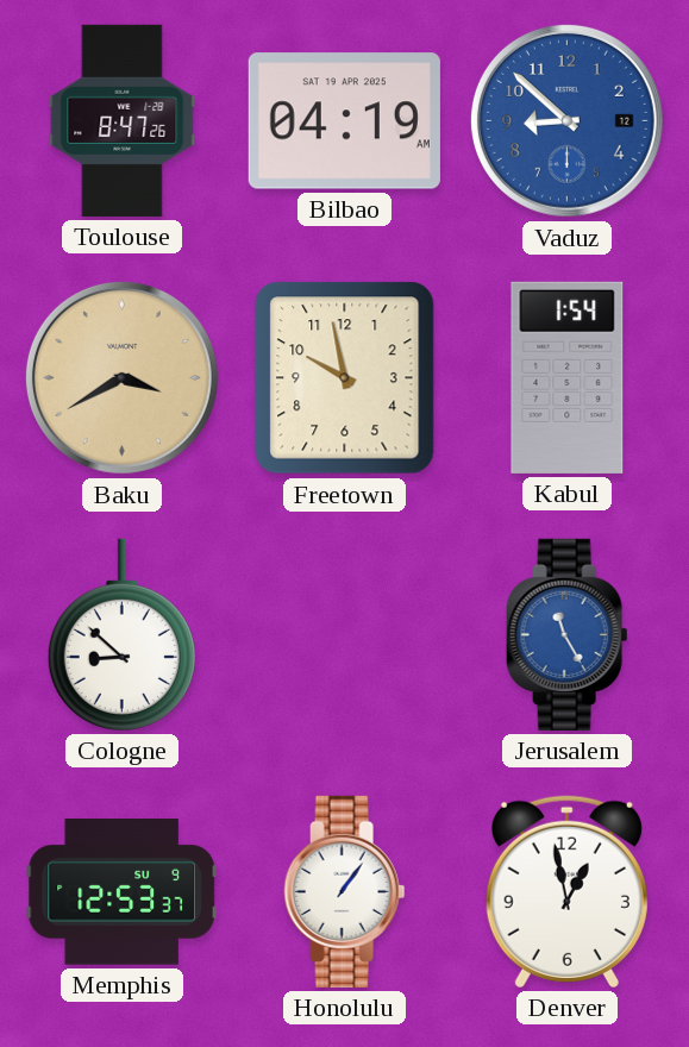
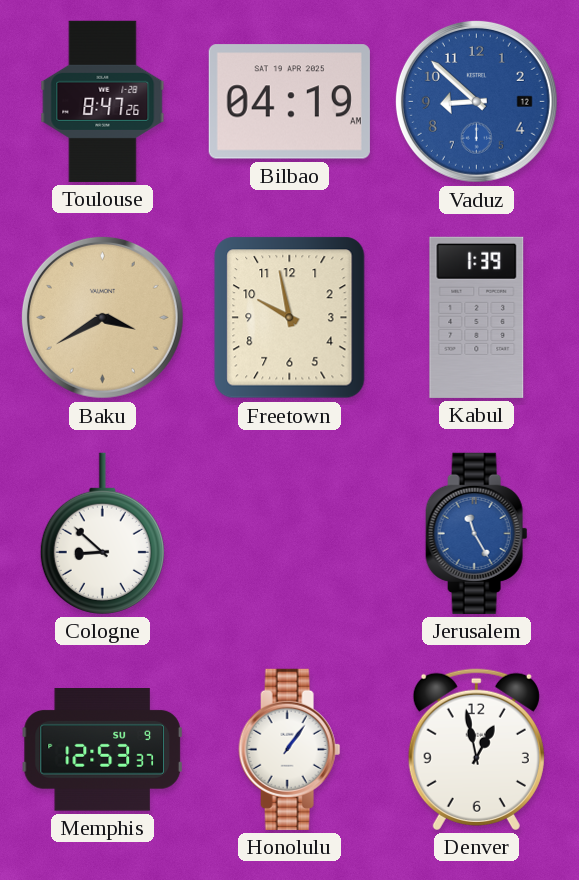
Kabul: 1:54 -> 1:39 (477, 317)
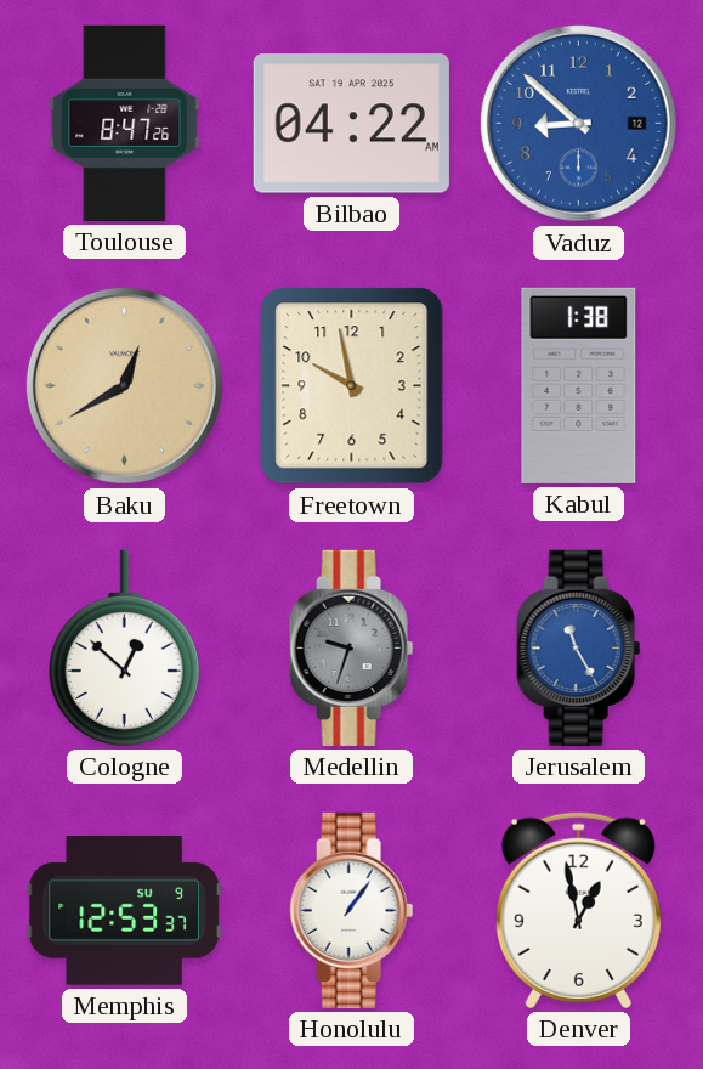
Bilbao: 04:19 -> 04:22 (351, 124)
Baku: 3:40 -> 12:40 (124, 385)
Kabul: 1:39 -> 1:38 (579, 385)
Cologne: 8:52 -> 12:52 (124, 647)
Medellin: none -> 9:33 (352, 647)
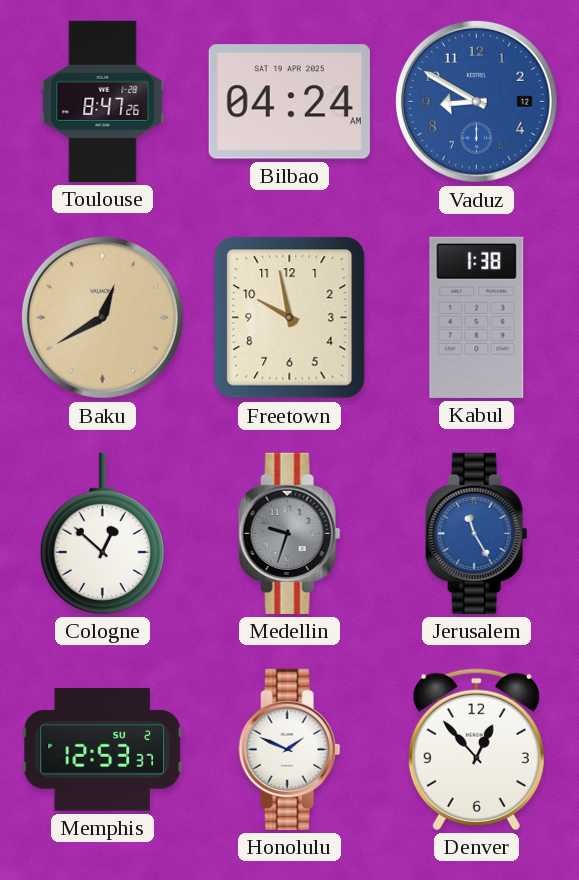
Bilbao: 04:22 -> 04:24 (289, 102)
Vaduz: 8:52 -> 8:50 (476, 101)
Memphis date: SU 9 -> SU 2 (102, 750)
Honolulu: 1:06 -> 1:49 (290, 749)
Denver: 12:58 -> 12:53 (476, 749)
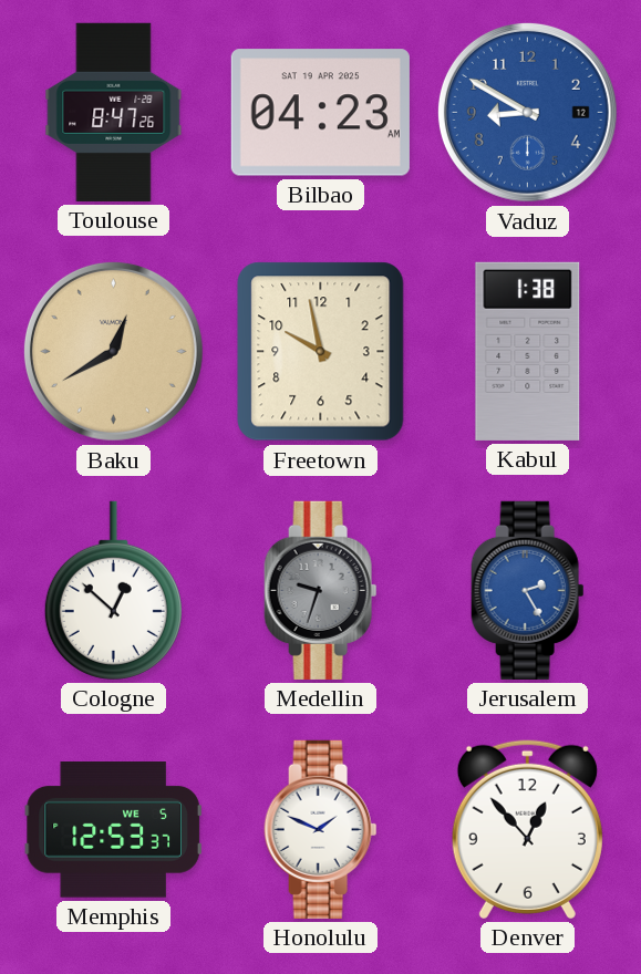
Bilbao: 04:24 -> 04:23 (320, 113)
Jerusalem: 11:25 -> 2:25 (528, 590)
Memphis date: SU 2 -> WE 5 (113, 830)
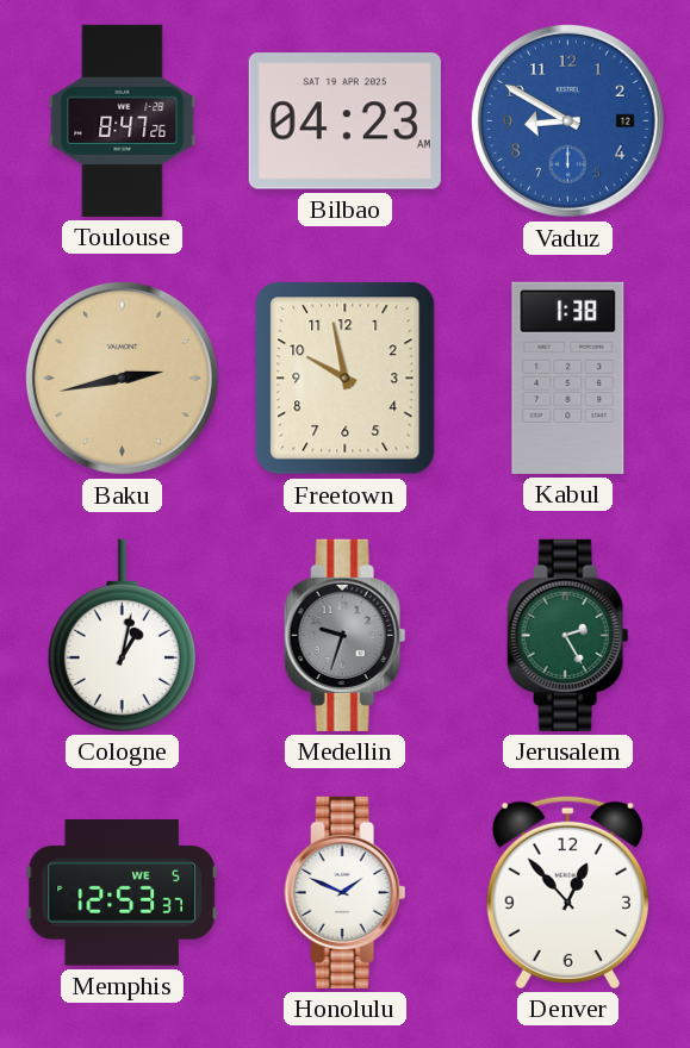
Baku: 12:40 -> 2:43 (122, 378)
Cologne: 12:52 -> 1:02 (122, 635)
Jerusalem dial: blue -> green (568, 635)
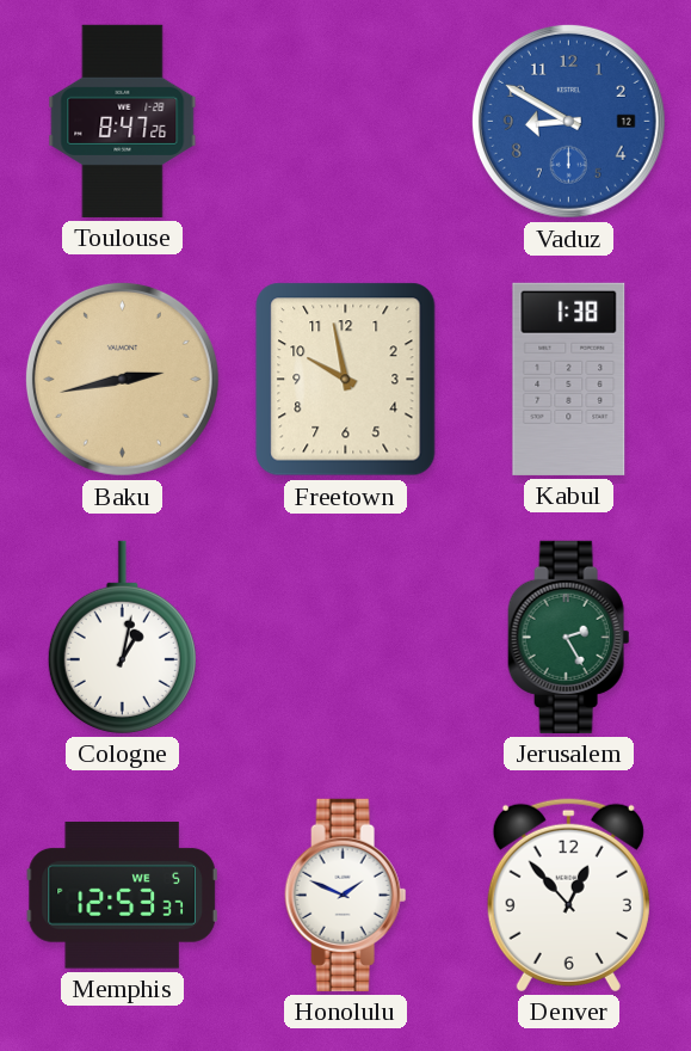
Bilbao: 04:23 -> none (344, 121)
Medellin: 9:33 -> none (346, 635)
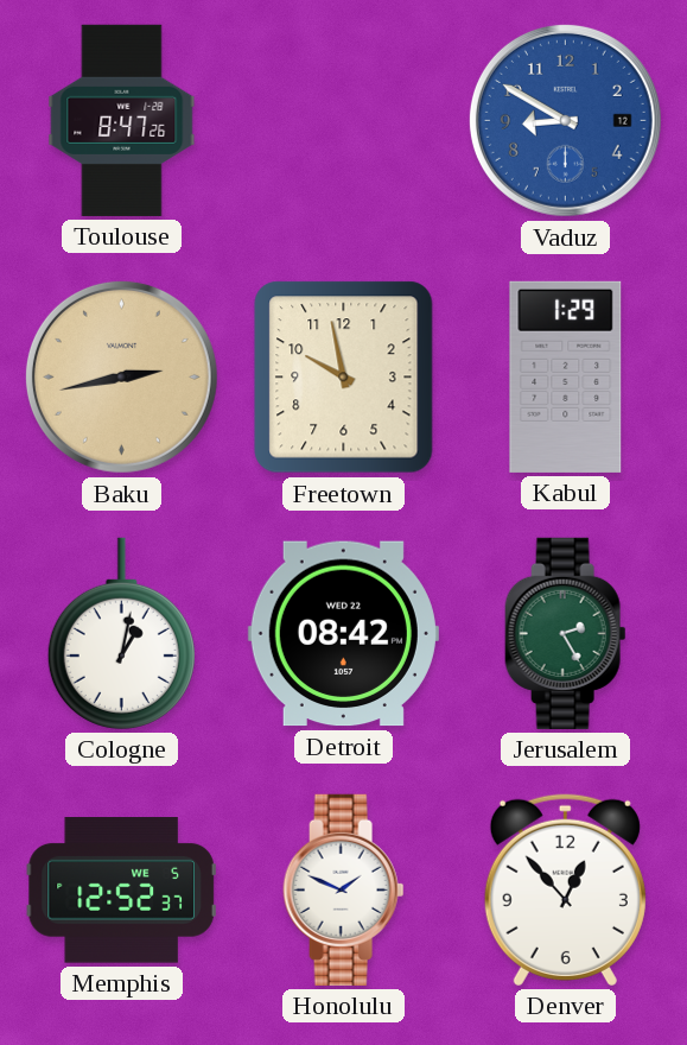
Kabul: 1:38 -> 1:29 (566, 376)
Detroit: none -> 08:42 (343, 634)
Memphis: 12:53 -> 12:52 (121, 891)
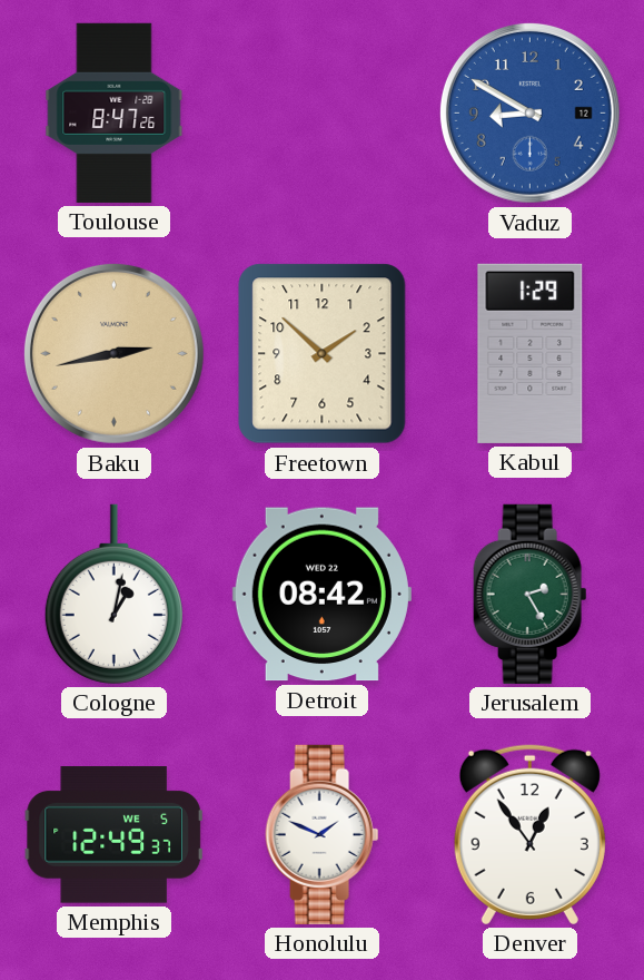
Freetown: 9:58 -> 1:52 (323, 354)
Memphis: 12:52 -> 12:49 (113, 835)
Denver: 12:53 -> 12:54 (529, 834)
